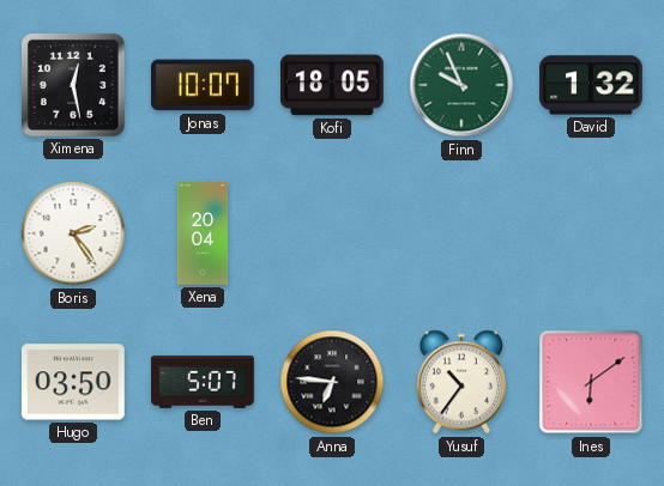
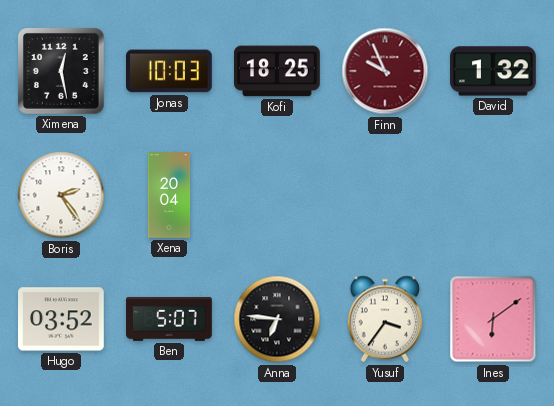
Jonas: 10:07 -> 10:03 (170, 71)
Kofi: 18:05 -> 18:25 (278, 71)
Finn dial: green -> burgundy (385, 71)
Hugo: 03:50 -> 03:52 (62, 319)
Yusuf: 10:36 -> 3:36 (384, 319)
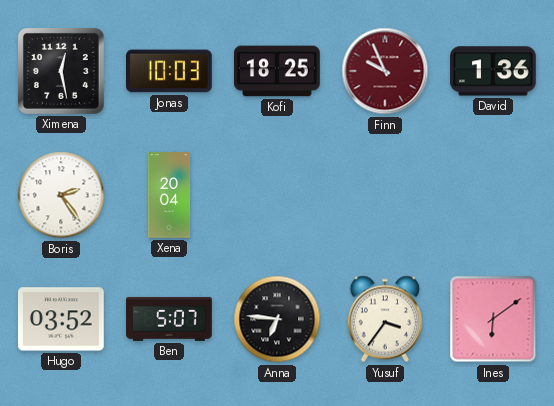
David: 1:32 -> 1:36 (493, 71)
